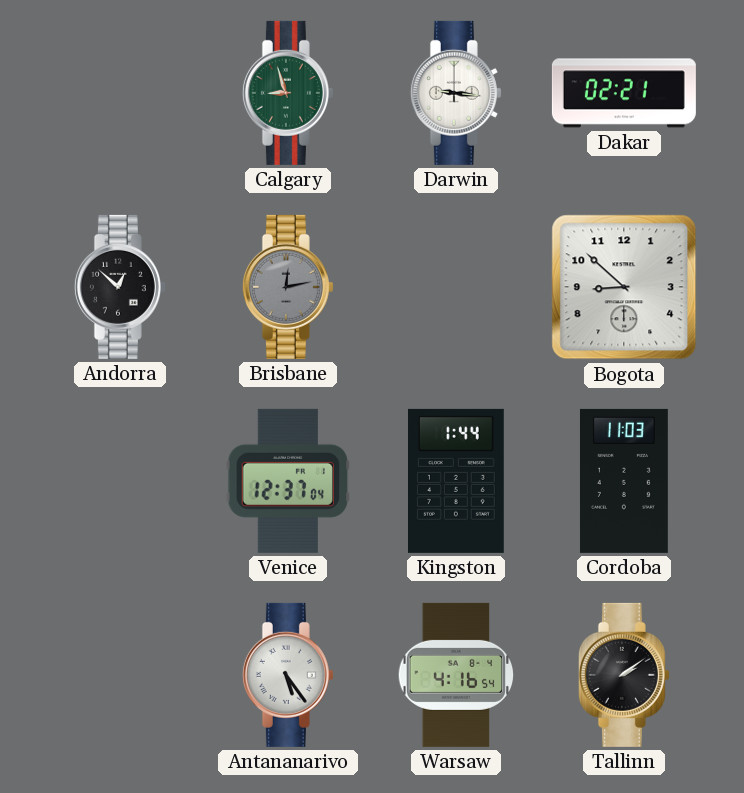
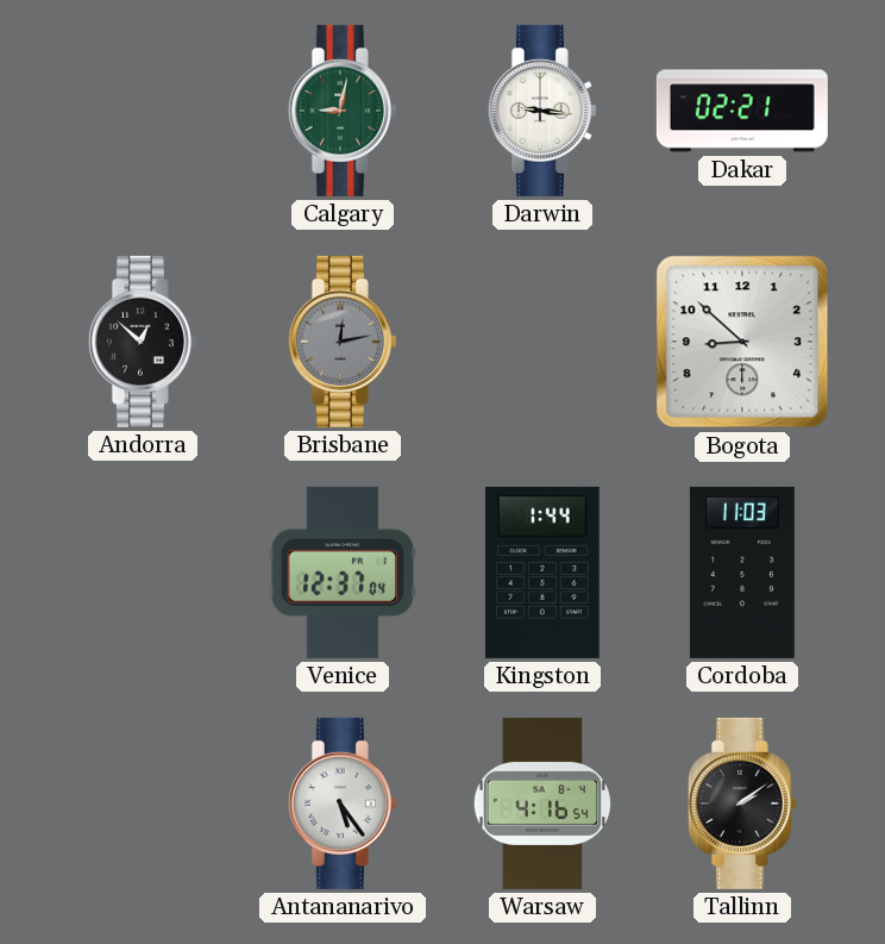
Calgary: 8:57 -> 9:02 (343, 111)
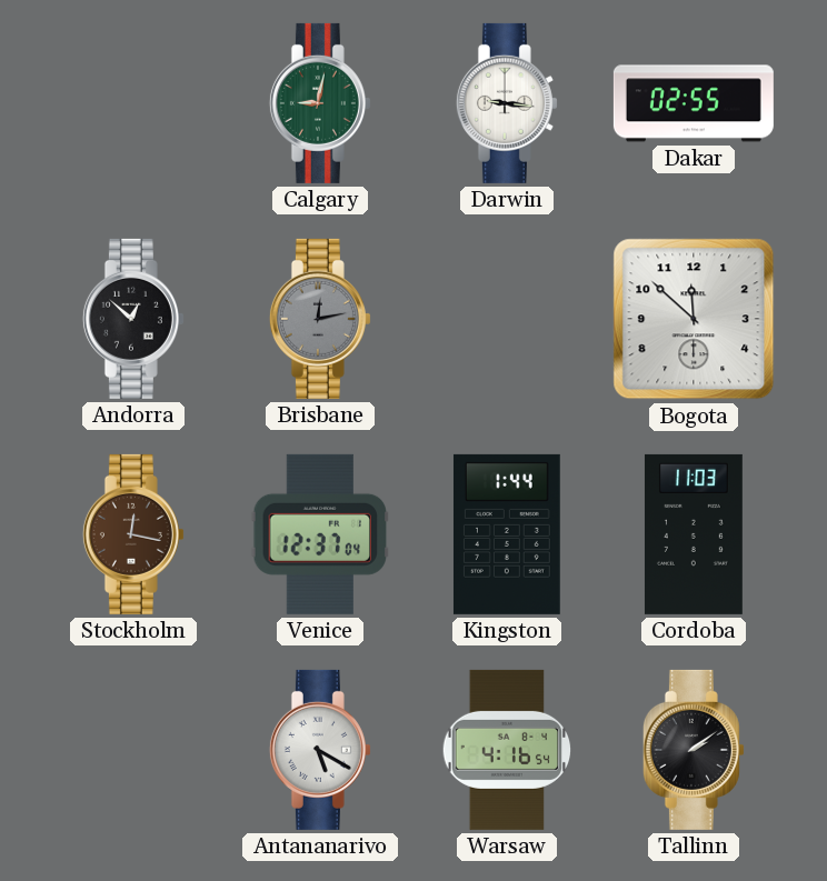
Dakar: 02:21 -> 02:55 (694, 103)
Bogota: 8:52 -> 11:52 (694, 319)
Stockholm: none -> 12:17 (133, 534)
Antananarivo: 5:24 -> 5:20 (320, 750)
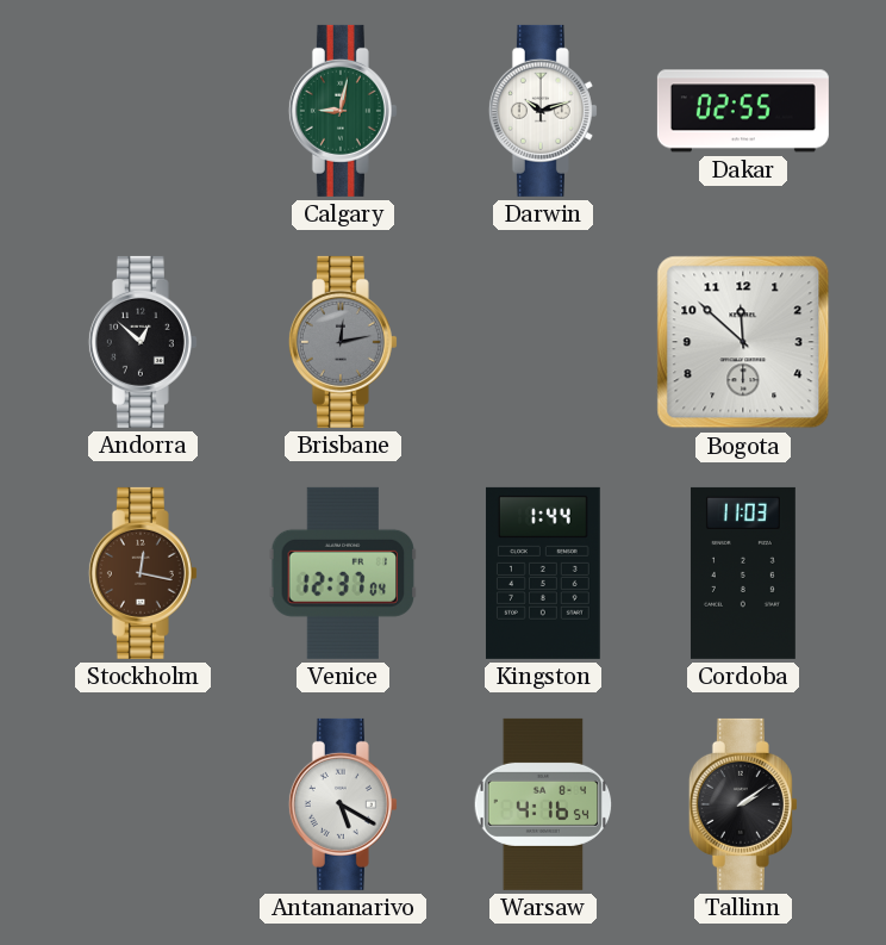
Darwin: 9:16 -> 10:12 (543, 111)
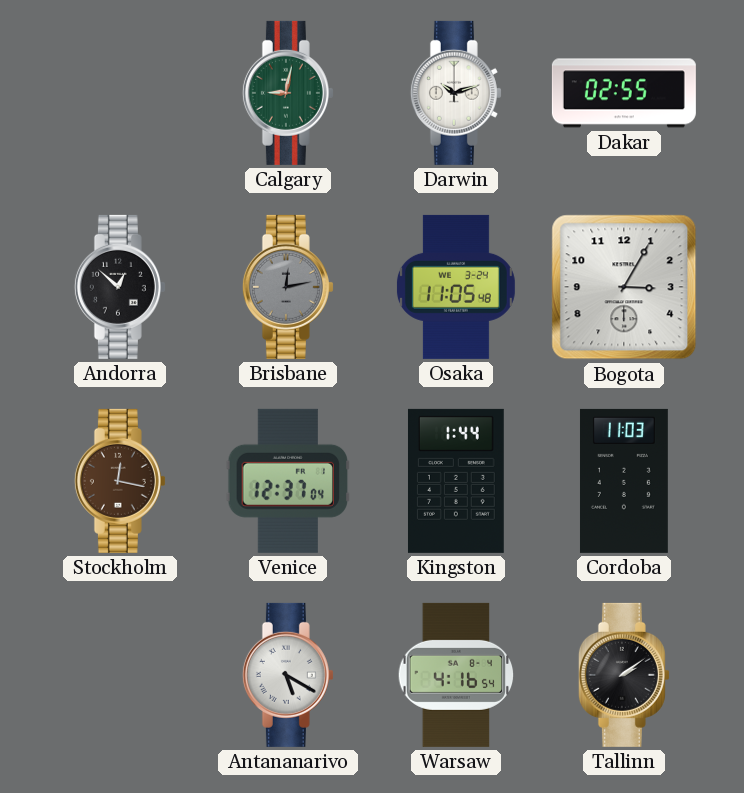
Osaka: none -> 11:05 (456, 287)
Bogota: 11:52 -> 3:05 (624, 287)
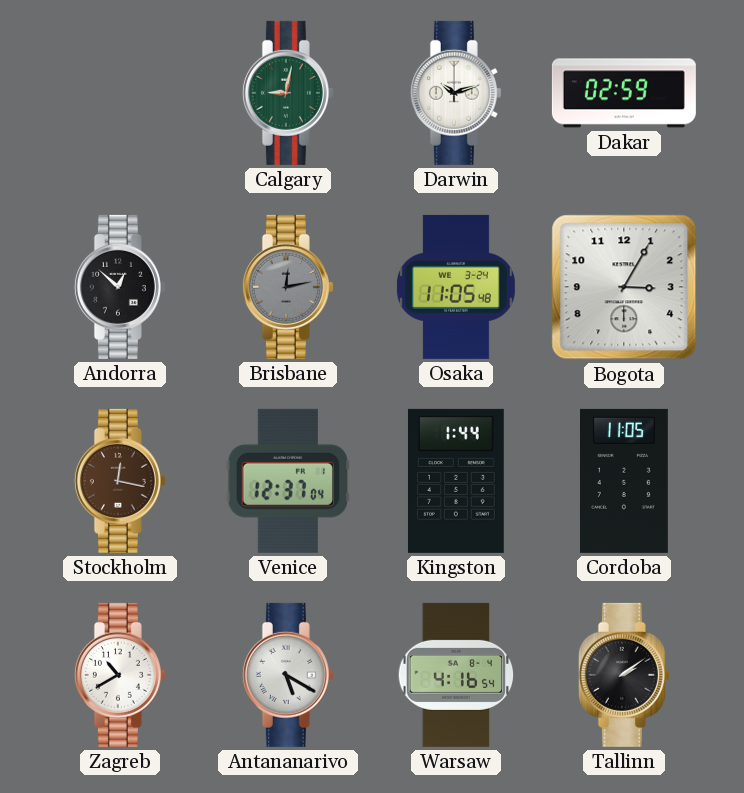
Dakar: 02:55 -> 02:59 (624, 93)
Cordoba: 11:03 -> 11:05 (624, 481)
Zagreb: none -> 10:40 (120, 675)
